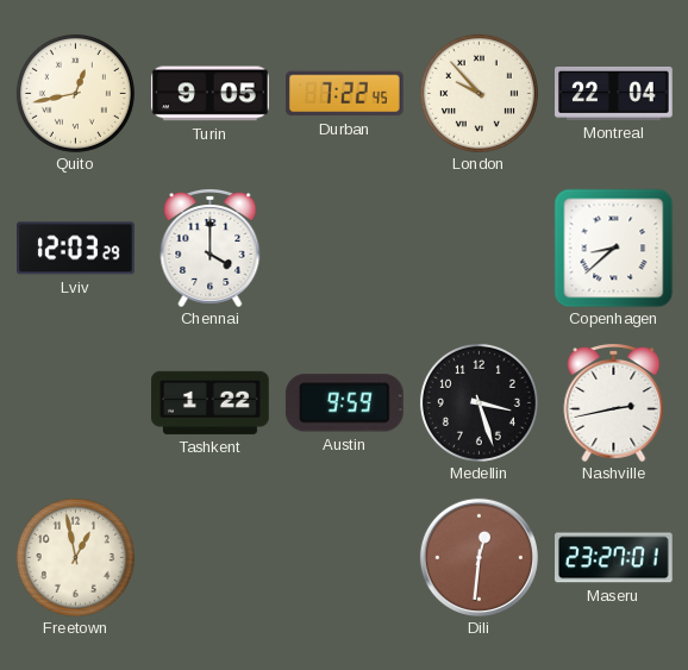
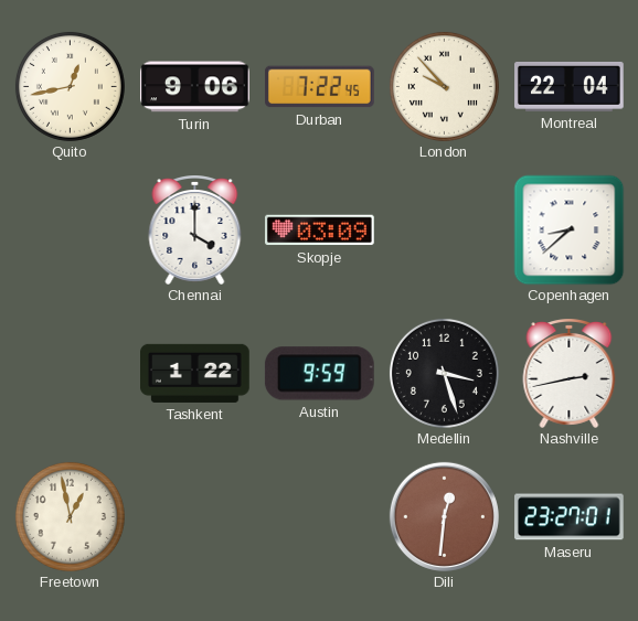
Turin: 9:05 -> 9:06 (195, 87)
Lviv: 12:03 -> none (76, 249)
Skopje: none -> 03:09 (320, 231)
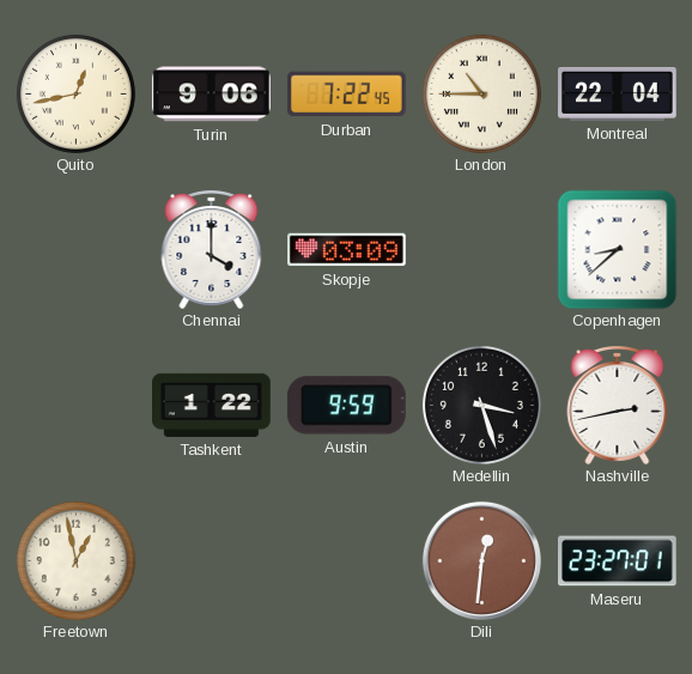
London: 9:53 -> 10:45 (481, 93)
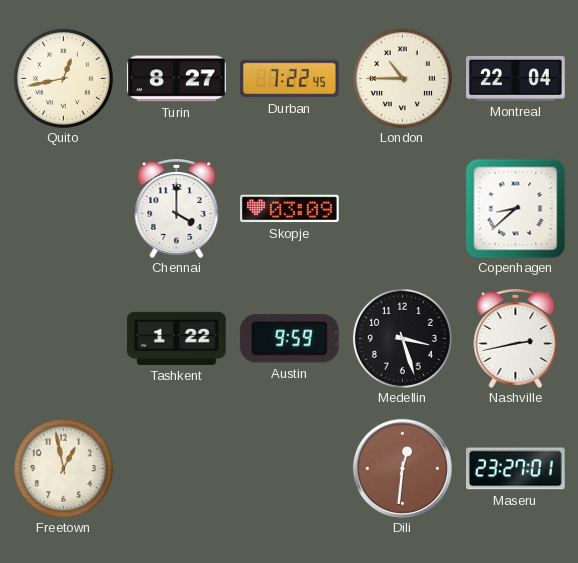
Turin: 9:06 -> 8:27 (177, 79)
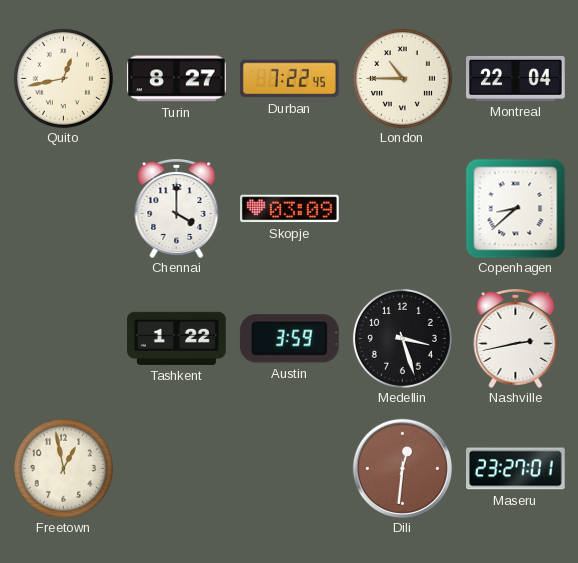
Austin: 9:59 -> 3:59 (289, 339)
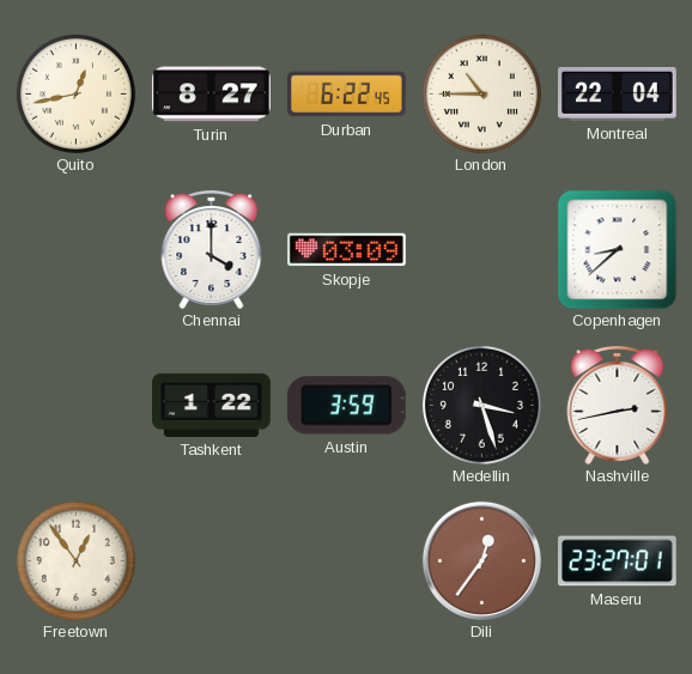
Durban: 7:22 -> 6:22 (347, 95)
Freetown: 12:58 -> 12:54 (75, 560)
Dili: 12:31 -> 12:36 (481, 560)
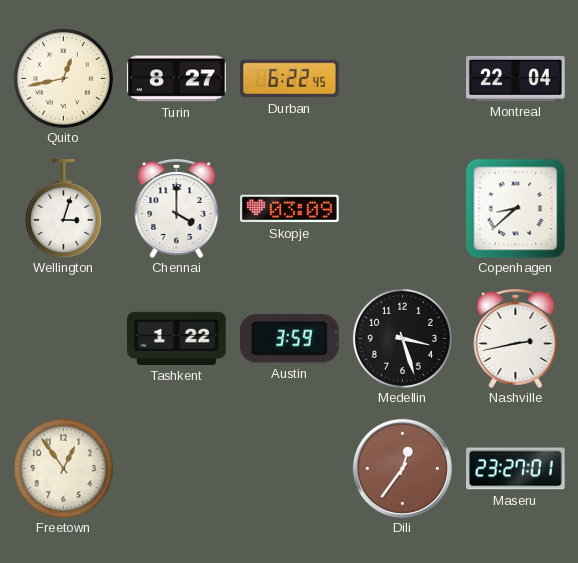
London: 10:45 -> none (481, 93)
Wellington: none -> 3:03 (63, 209)
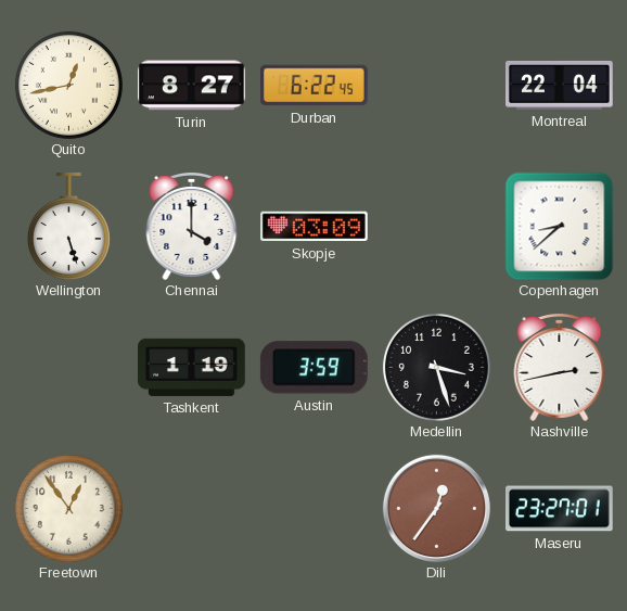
Wellington: 3:03 -> 5:27 (68, 227)
Tashkent: 1:22 -> 1:19 (192, 367)
